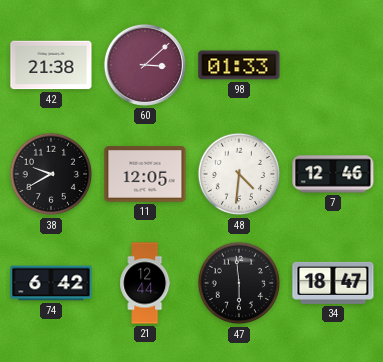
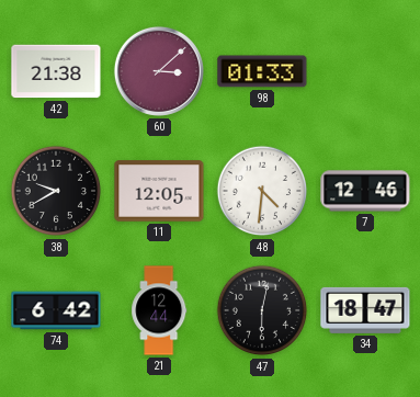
47: 5:59 -> 6:02 (262, 310)
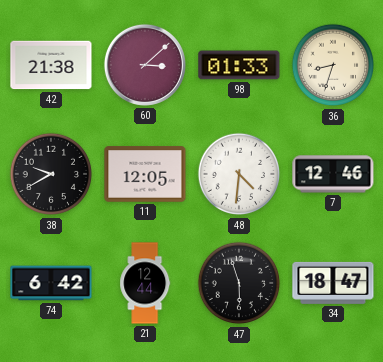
36: none -> 8:33 (333, 65)
47: 6:02 -> 5:57 (239, 283)
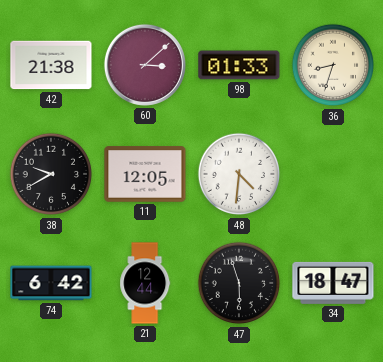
7: 12:46 -> none (333, 174)
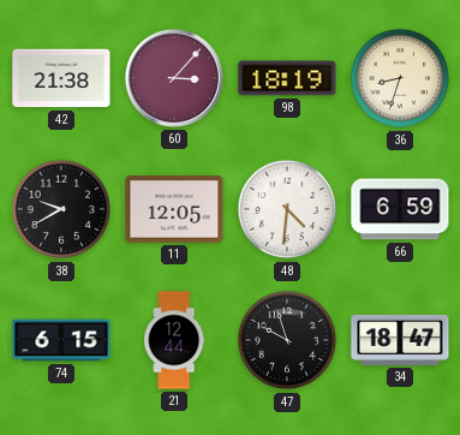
60: 3:08 -> 3:07 (174, 78)
98: 01:33 -> 18:19 (287, 78)
66: none -> 6:59 (400, 209)
74: 6:42 -> 6:15 (61, 340)
47: 5:57 -> 9:57 (287, 340)
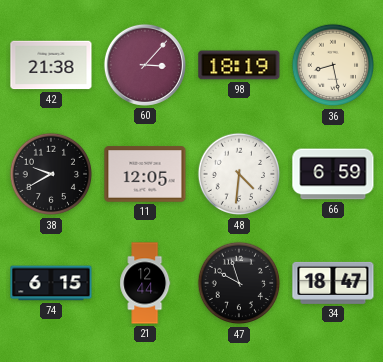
36: 8:33 -> 8:28 (333, 65)
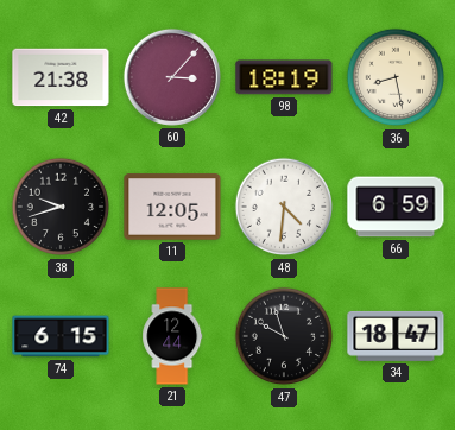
38: 9:40 -> 9:42 (61, 207)
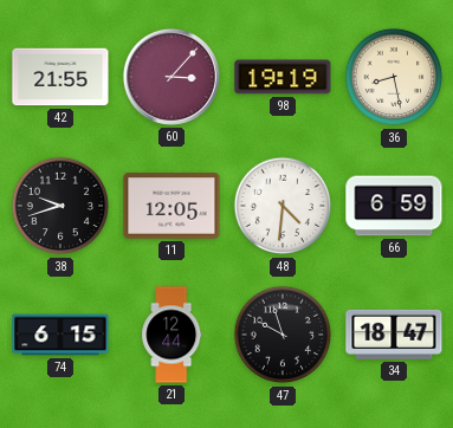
42: 21:38 -> 21:55 (60, 77)
98: 18:19 -> 19:19 (283, 77)
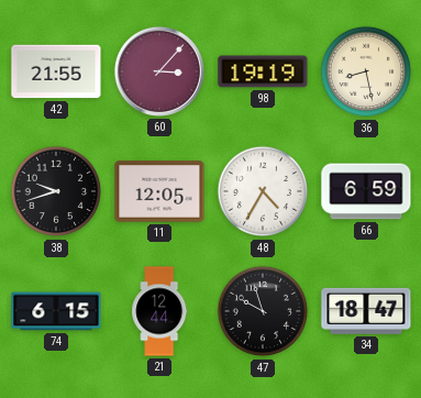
48: 4:31 -> 4:35 (263, 191)
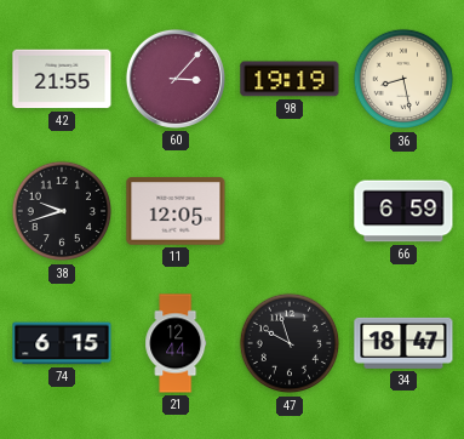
48: 4:35 -> none (263, 191)
